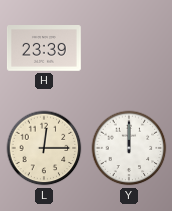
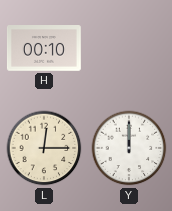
H: 23:39 -> 00:10 (44, 49)
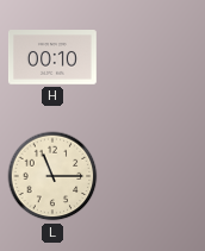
L: 12:15 -> 11:15 (52, 176)
Y: 12:00 -> none (129, 148)
